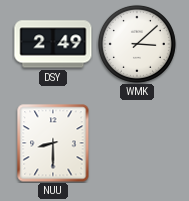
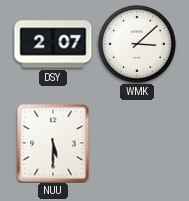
DSY: 2:49 -> 2:07 (53, 44)
NUU: 8:30 -> 5:30 (53, 143)
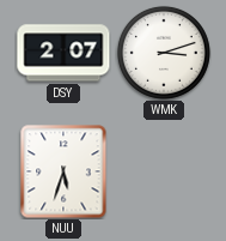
WMK: 3:08 -> 3:12 (164, 53)
NUU: 5:30 -> 5:33 (63, 171)
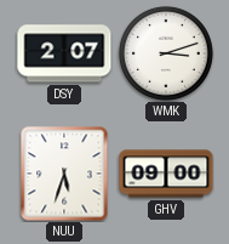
GHV: none -> 09:00 (166, 174)
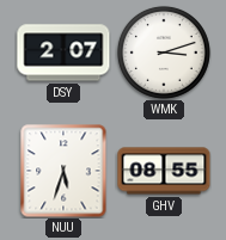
GHV: 09:00 -> 08:55 (164, 171)
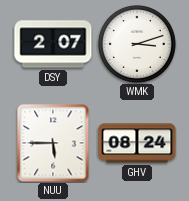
NUU: 5:33 -> 5:45 (53, 143)
GHV: 08:55 -> 08:24 (137, 143)
